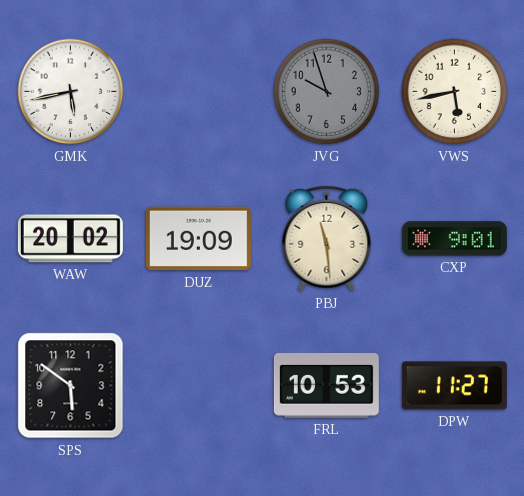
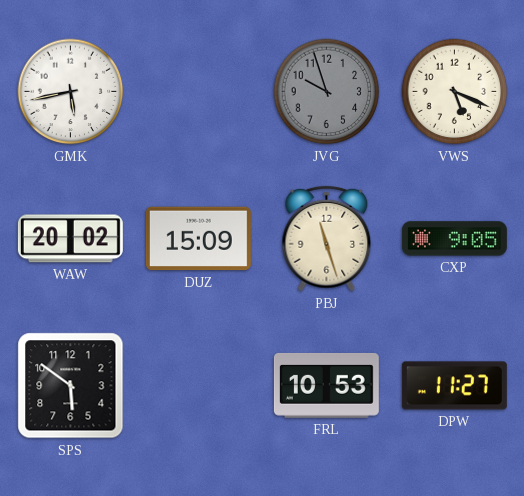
VWS: 5:43 -> 5:19 (455, 92)
DUZ: 19:09 -> 15:09 (198, 239)
PBJ: 11:29 -> 11:27 (327, 239)
CXP: 9:01 -> 9:05 (454, 239)
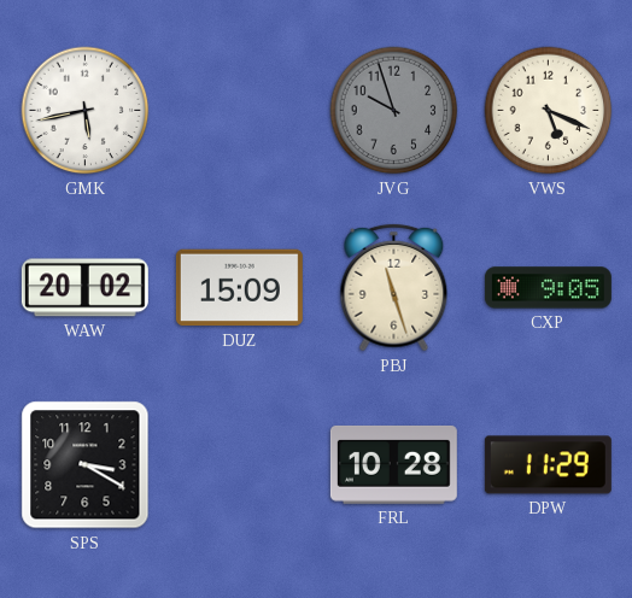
SPS: 5:51 -> 3:20 (86, 465)
FRL: 10:53 -> 10:28 (393, 465)
DPW: 11:27 -> 11:29 (548, 465)
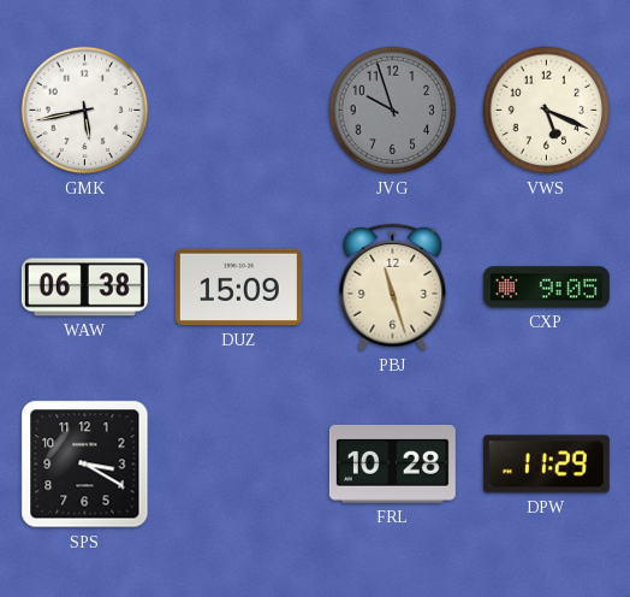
WAW: 20:02 -> 06:38 (84, 288)
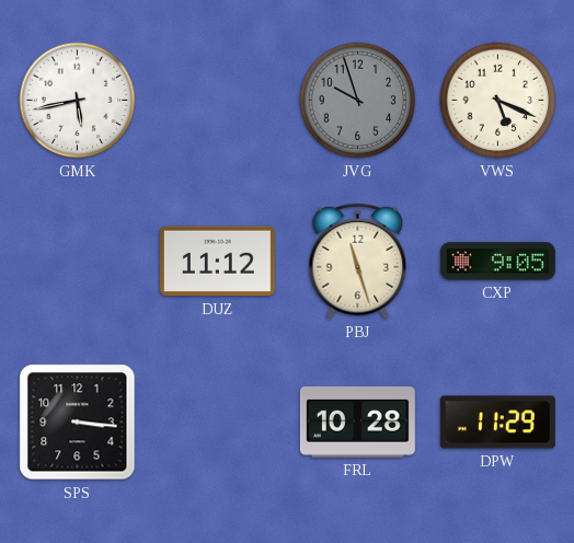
WAW: 06:38 -> none (84, 288)
DUZ: 15:09 -> 11:12 (217, 262)
SPS: 3:20 -> 3:16 (78, 423)
